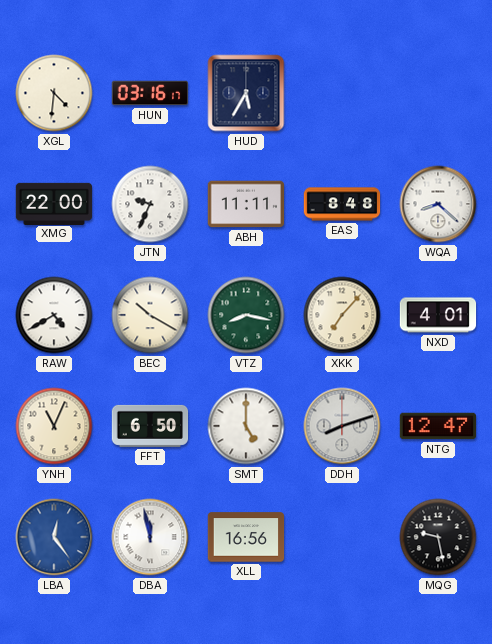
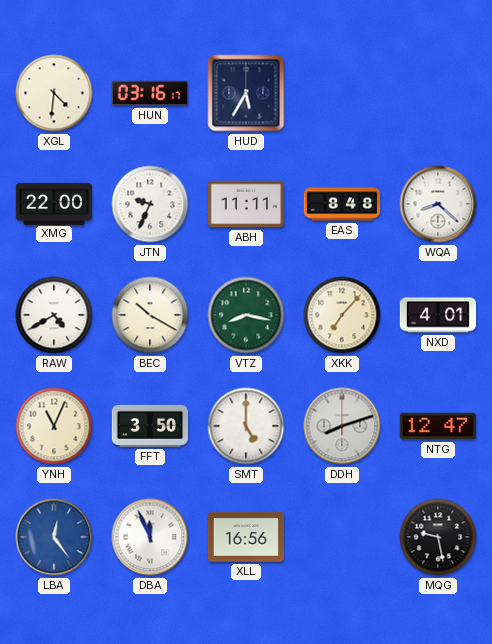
FFT: 6:50 -> 3:50 (150, 426)
DBA: 11:58 -> 11:56 (150, 537)
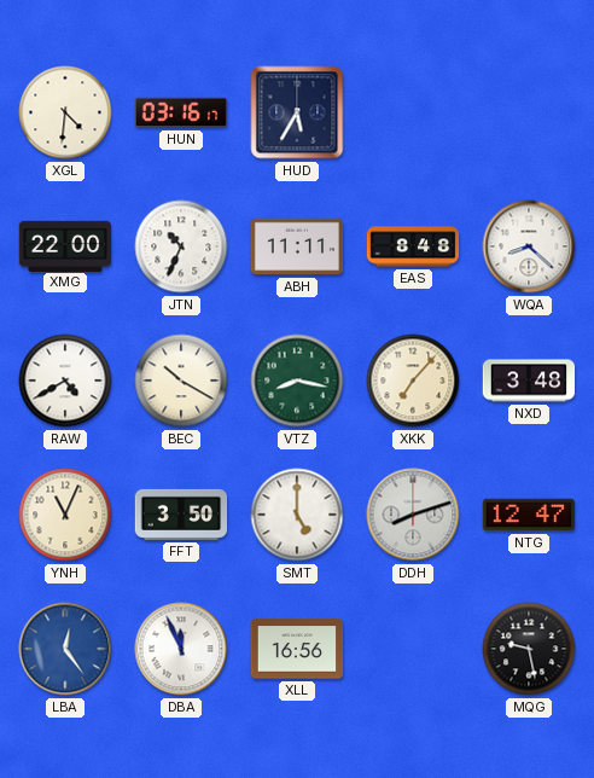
JTN: 9:34 -> 10:34 (181, 246)
NXD: 4:01 -> 3:48 (529, 381)
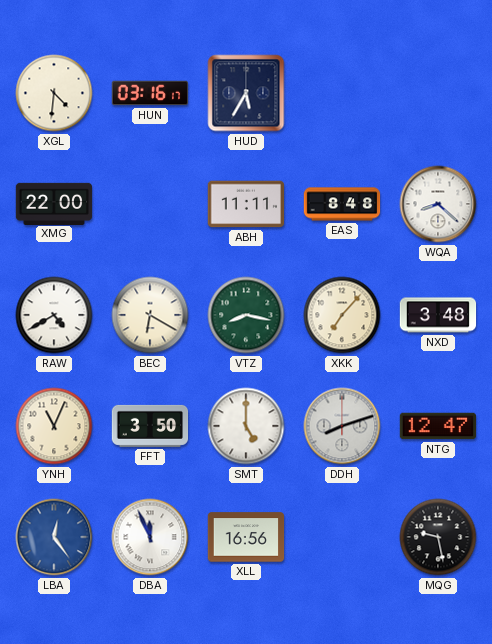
JTN: 10:34 -> none (181, 246)
BEC: 10:20 -> 6:20 (150, 315)
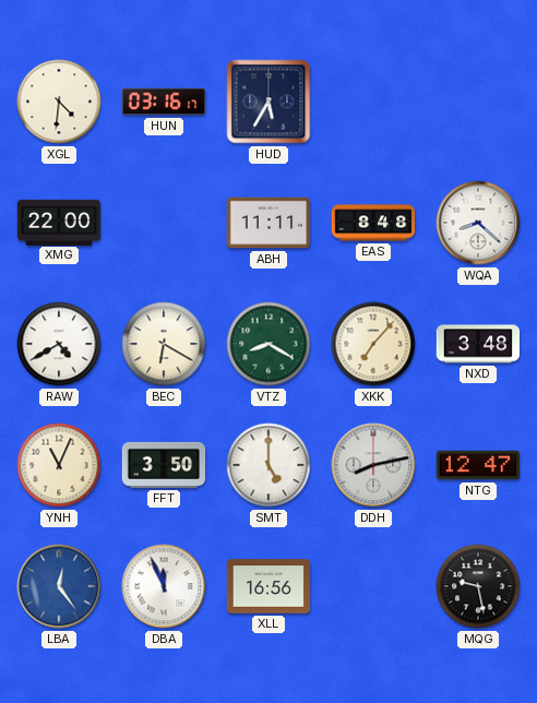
VTZ: 8:17 -> 8:20 (268, 344)
DDH: 8:12 -> 8:13 (373, 465)
